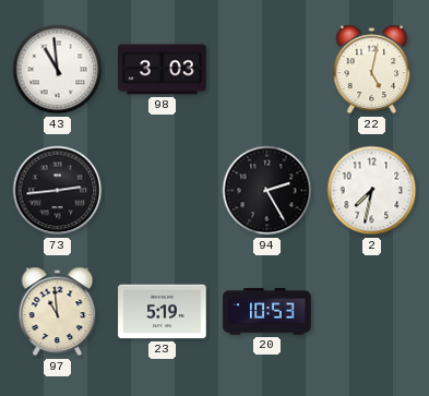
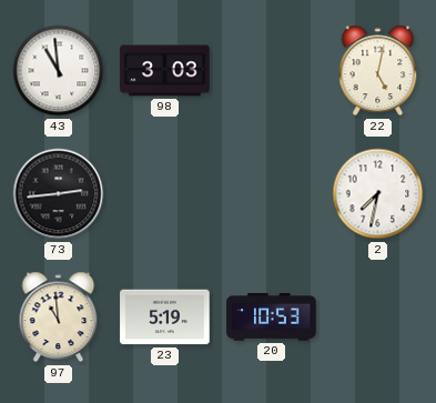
94: 2:25 -> none (267, 191)
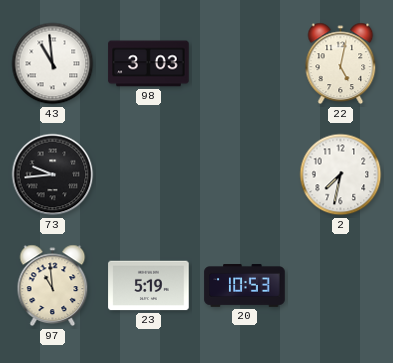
73: 2:44 -> 9:44 (53, 175)
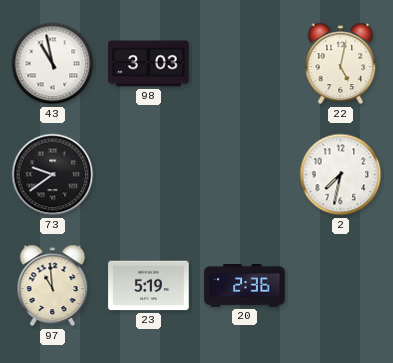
43: 10:59 -> 10:58 (53, 64)
73: 9:44 -> 9:39 (53, 175)
20: 10:53 -> 2:36 (245, 286)
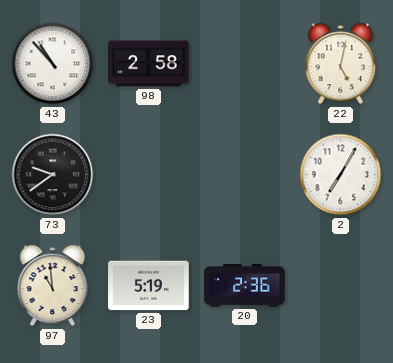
43: 10:58 -> 10:53 (53, 64)
98: 3:03 -> 2:58 (149, 64)
2: 7:32 -> 7:05 (341, 175)
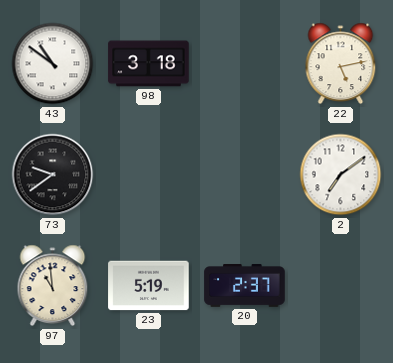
43: 10:53 -> 10:51 (53, 64)
98: 2:58 -> 3:18 (149, 64)
22: 5:02 -> 5:13 (341, 64)
2: 7:05 -> 7:09 (341, 175)
20: 2:36 -> 2:37 (245, 286)
